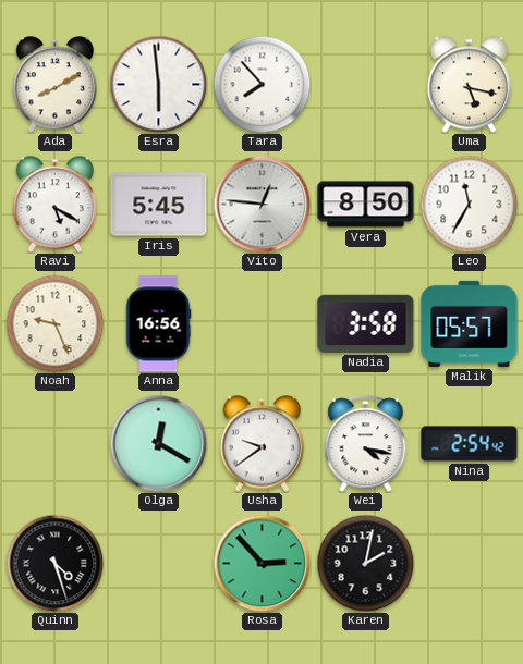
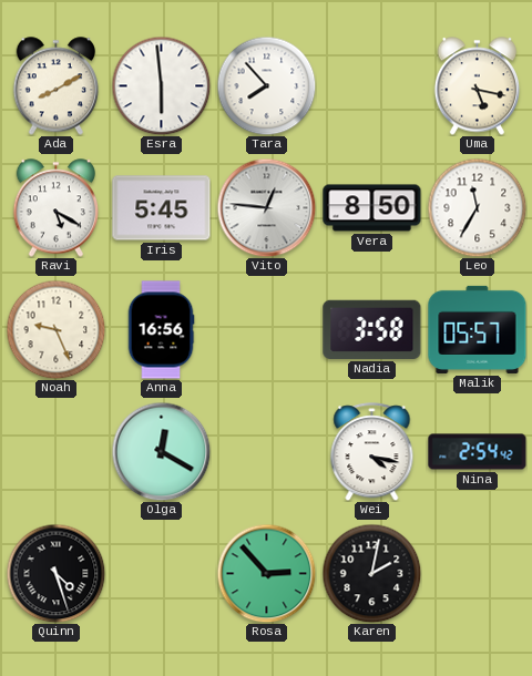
Usha: 9:39 -> none (263, 444)
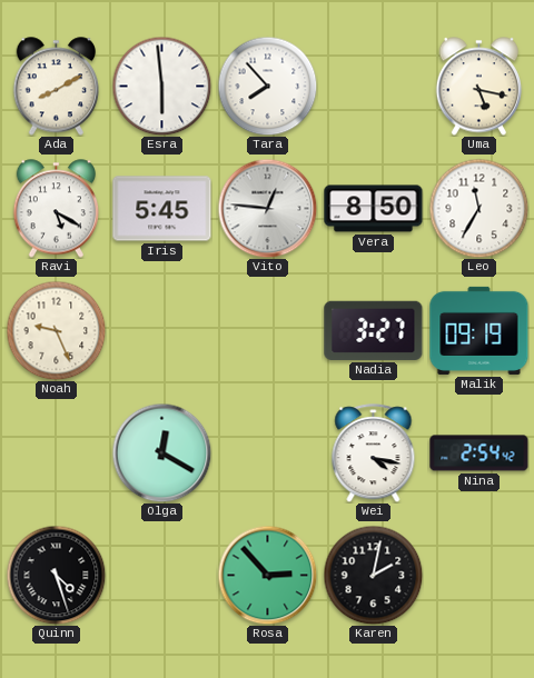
Anna: 16:56 -> none (161, 330)
Nadia: 3:58 -> 3:27 (374, 330)
Malik: 05:57 -> 09:19 (479, 330)
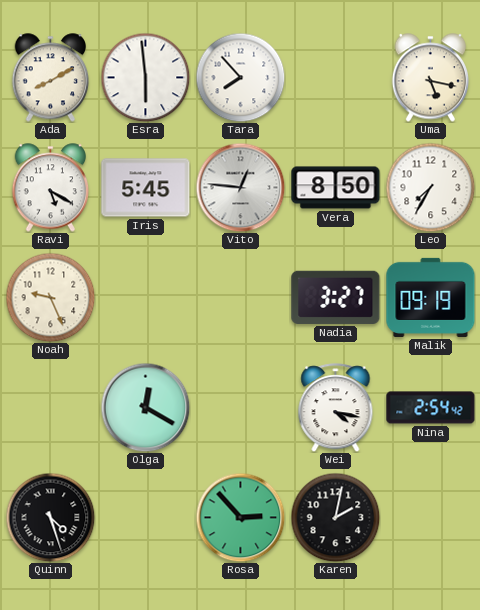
Leo: 11:35 -> 7:35 (430, 187)
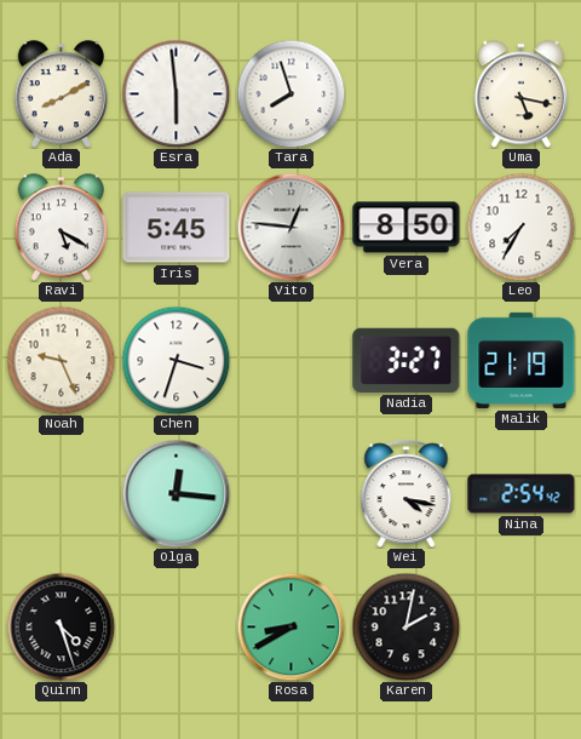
Tara: 7:53 -> 7:57 (290, 93)
Chen: none -> 3:33 (176, 360)
Malik: 09:19 -> 21:19 (522, 360)
Olga: 12:20 -> 12:16 (176, 493)
Rosa: 2:53 -> 8:40 (290, 626)
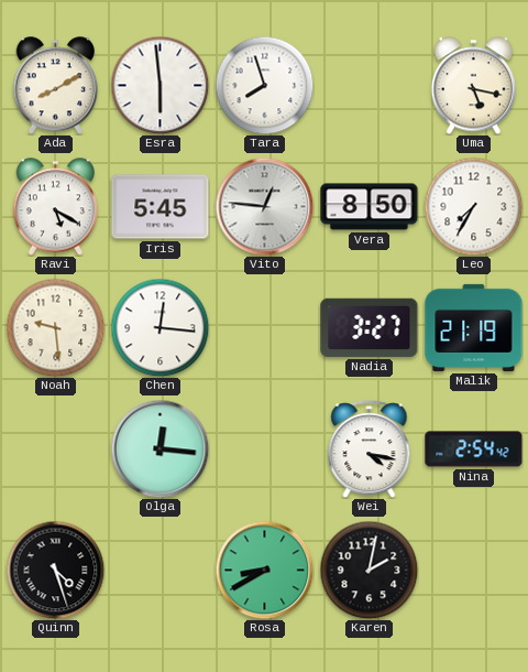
Noah: 9:26 -> 9:29 (55, 327)
Chen: 3:33 -> 12:16 (159, 327)
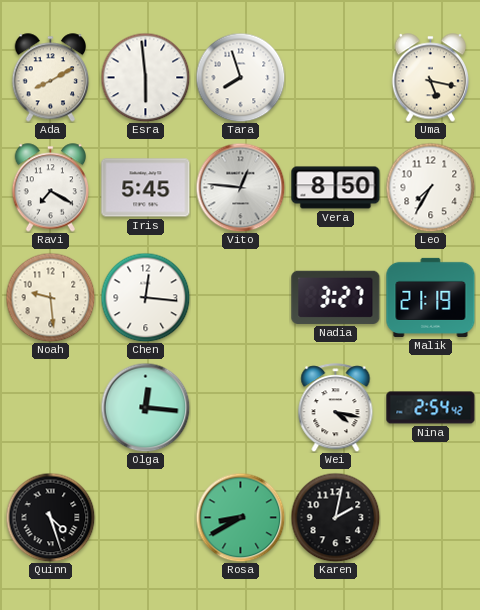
Ravi: 5:20 -> 7:20 (51, 188)
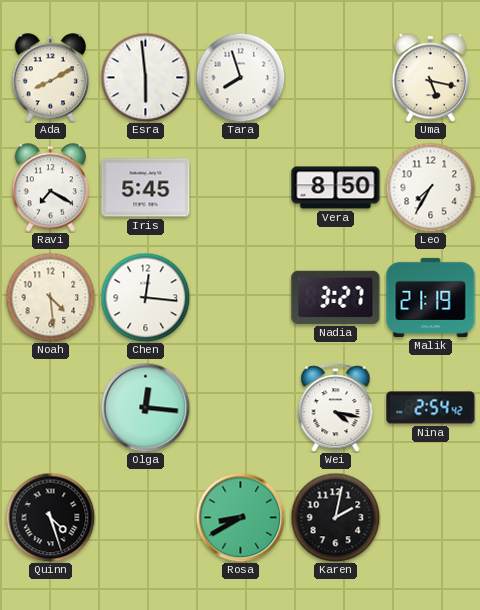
Vito: 12:46 -> none (240, 187)
Noah: 9:29 -> 4:29 (50, 297)
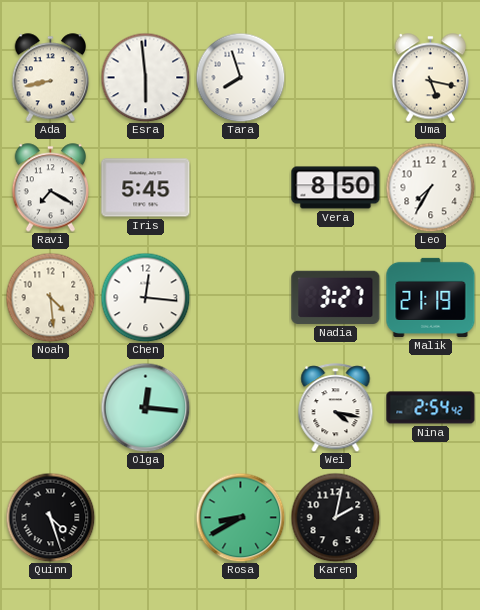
Ada: 8:10 -> 8:43 (51, 78)
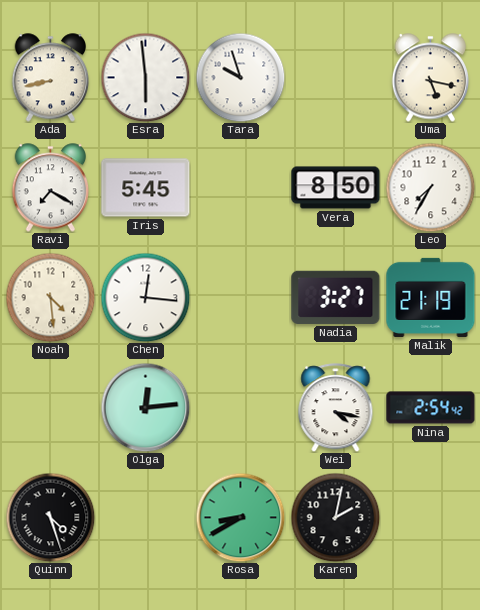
Tara: 7:57 -> 9:57 (240, 77)
Olga: 12:16 -> 12:14 (145, 407)
